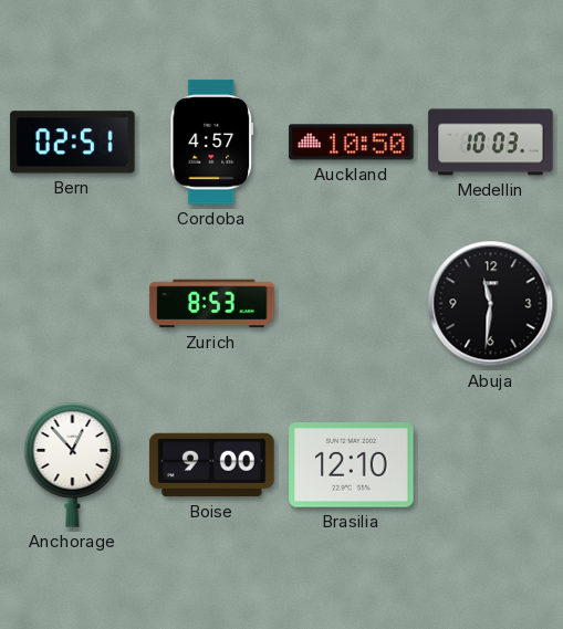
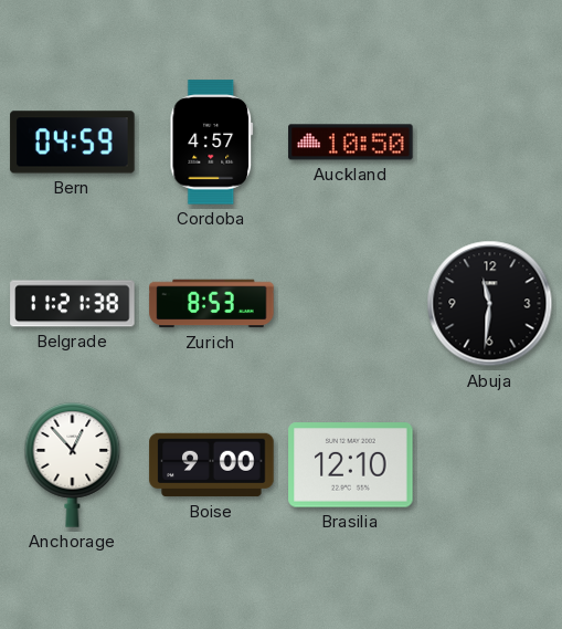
Bern: 02:51 -> 04:59 (73, 143)
Medellin: 10:03 -> none (491, 143)
Belgrade: none -> 11:21 (73, 304)
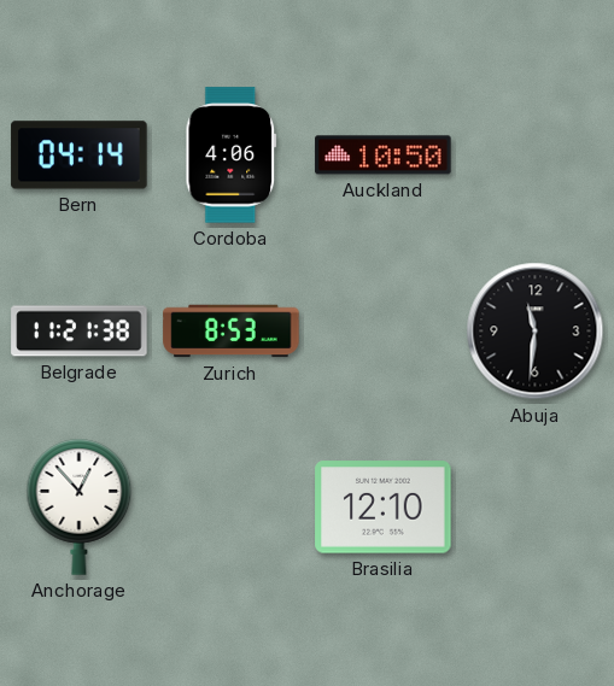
Bern: 04:59 -> 04:14 (80, 156)
Cordoba: 4:57 -> 4:06 (232, 156)
Boise: 9:00 -> none (212, 465)
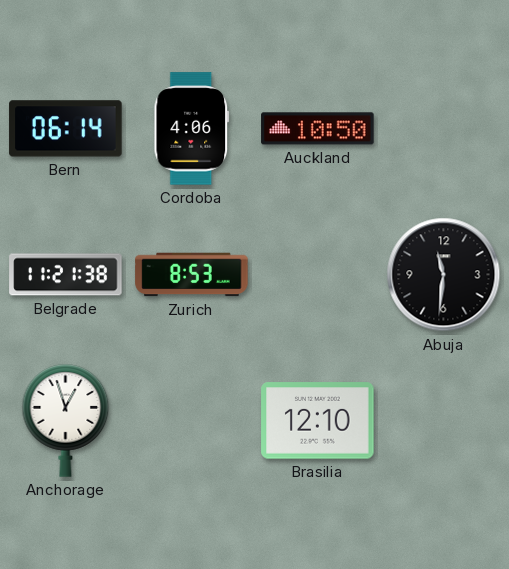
Bern: 04:14 -> 06:14 (66, 129)
Anchorage: 12:53 -> 12:57 (66, 421)
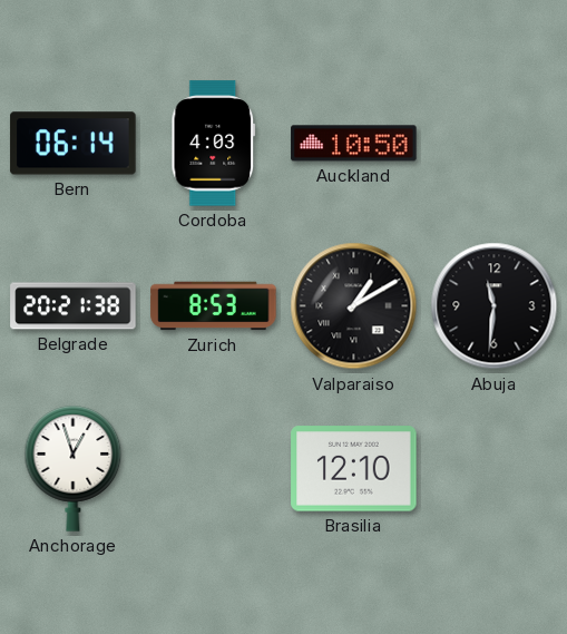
Cordoba: 4:06 -> 4:03 (214, 144)
Belgrade: 11:21 -> 20:21 (74, 306)
Valparaiso: none -> 1:10 (354, 306)
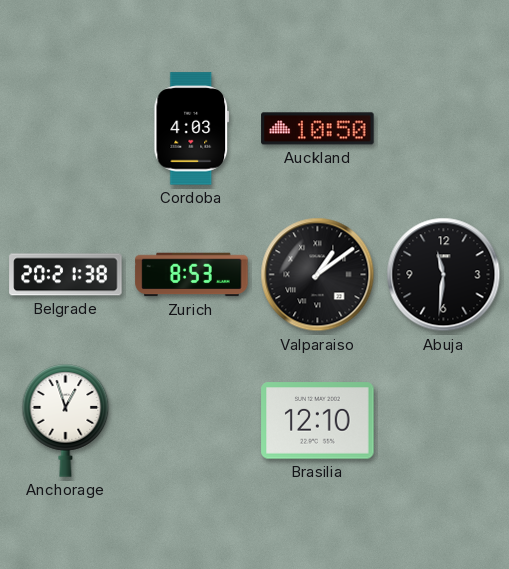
Bern: 06:14 -> none (74, 144)
Valparaiso: 1:10 -> 1:09 (318, 275)
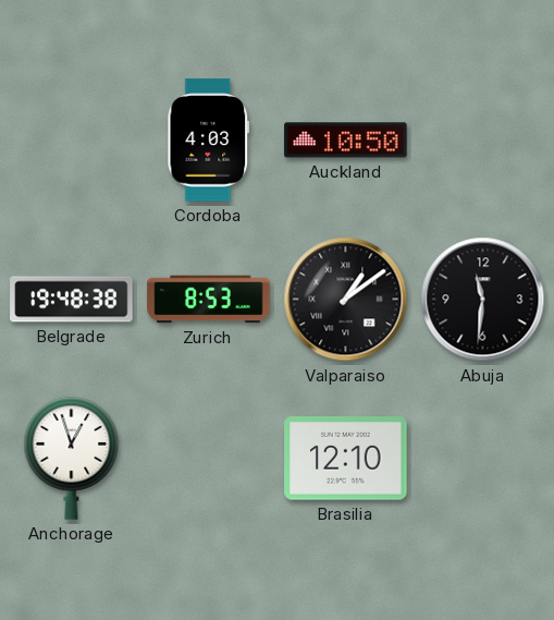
Belgrade: 20:21 -> 19:48 (72, 300)
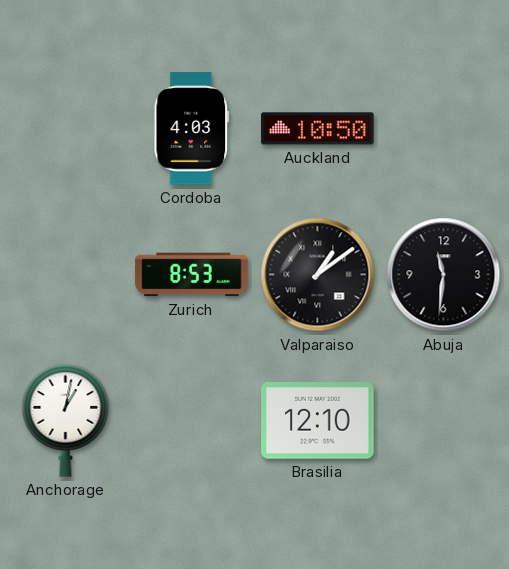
Belgrade: 19:48 -> none (72, 300)
Anchorage: 12:57 -> 1:02 (66, 421)
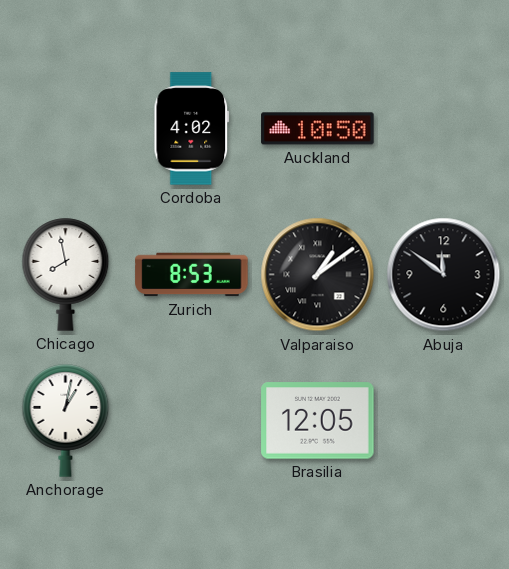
Cordoba: 4:03 -> 4:02 (192, 129)
Chicago: none -> 7:58 (66, 275)
Abuja: 11:31 -> 11:51 (444, 275)
Brasilia: 12:10 -> 12:05 (318, 421)
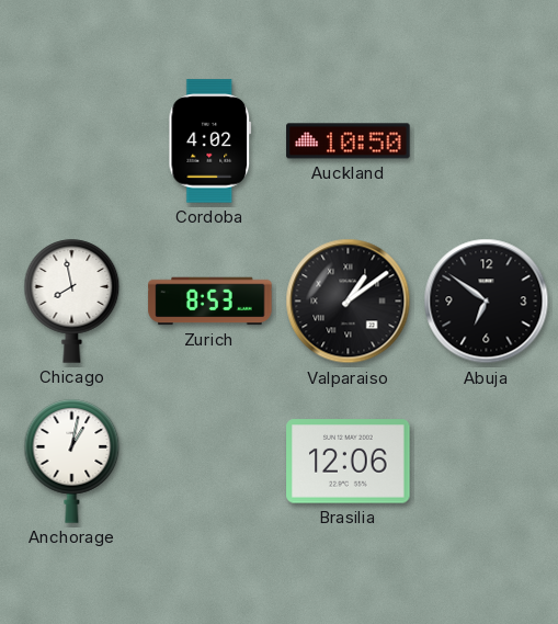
Abuja: 11:51 -> 6:51 (487, 302)
Brasilia: 12:05 -> 12:06 (349, 462)
